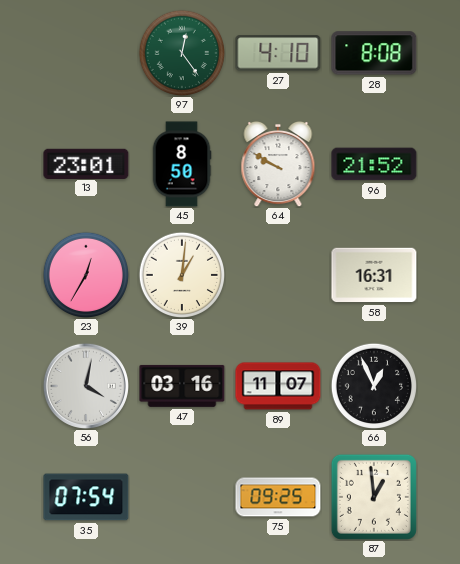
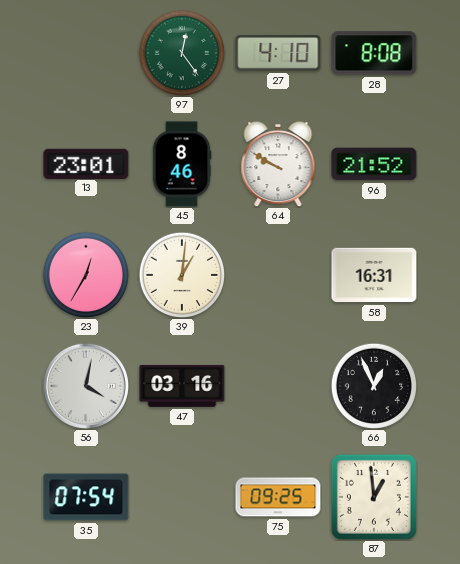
45: 8:50 -> 8:46 (182, 164)
89: 11:07 -> none (278, 386)
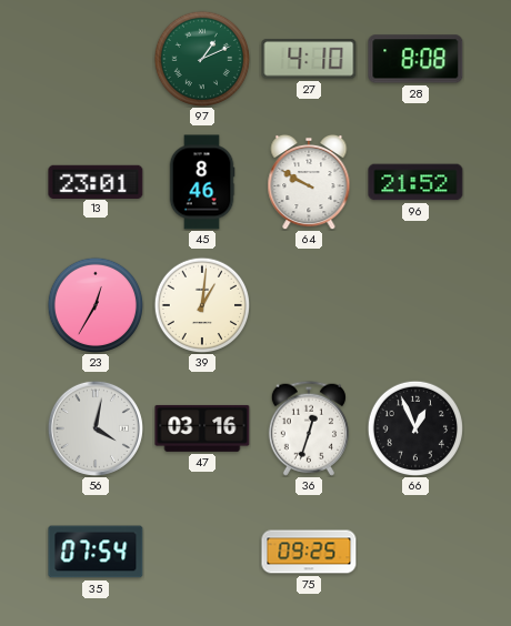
97: 12:24 -> 1:11 (201, 58)
58: 16:31 -> none (374, 275)
36: none -> 12:33 (309, 428)
87: 12:59 -> none (374, 497)
